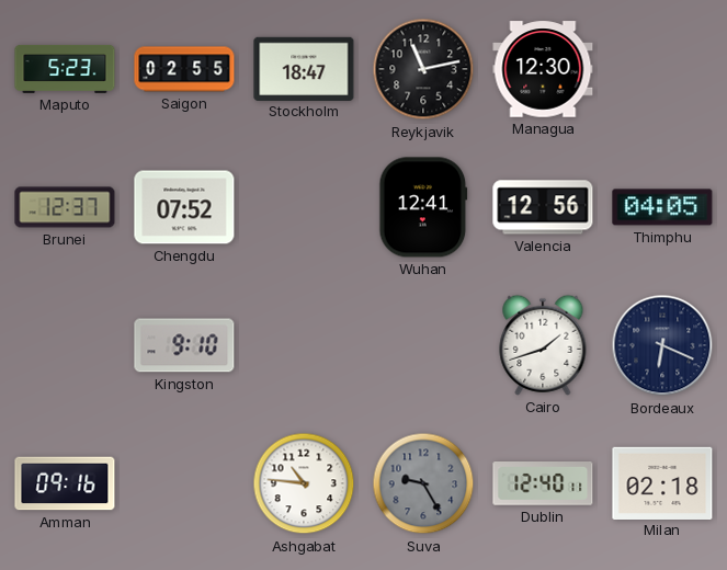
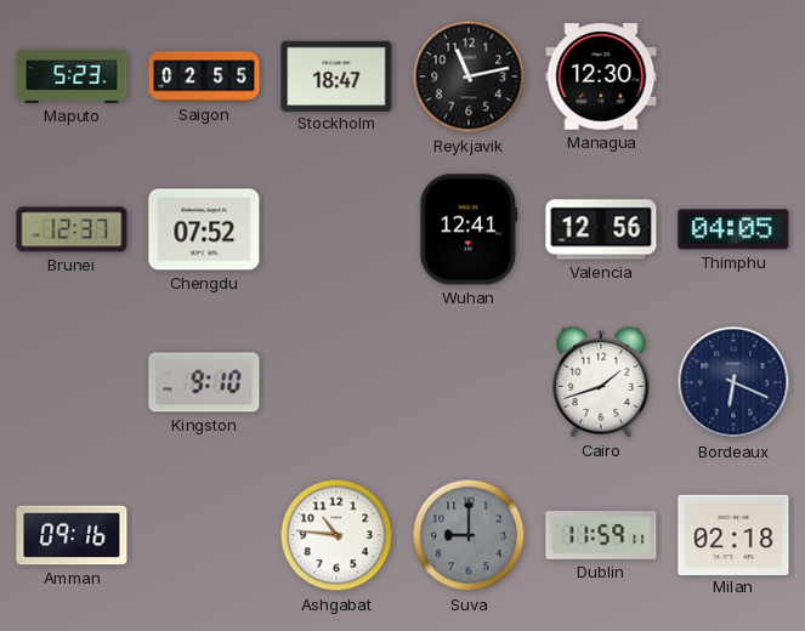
Suva: 9:25 -> 9:00 (469, 535)
Dublin: 12:40 -> 11:59 (601, 536)
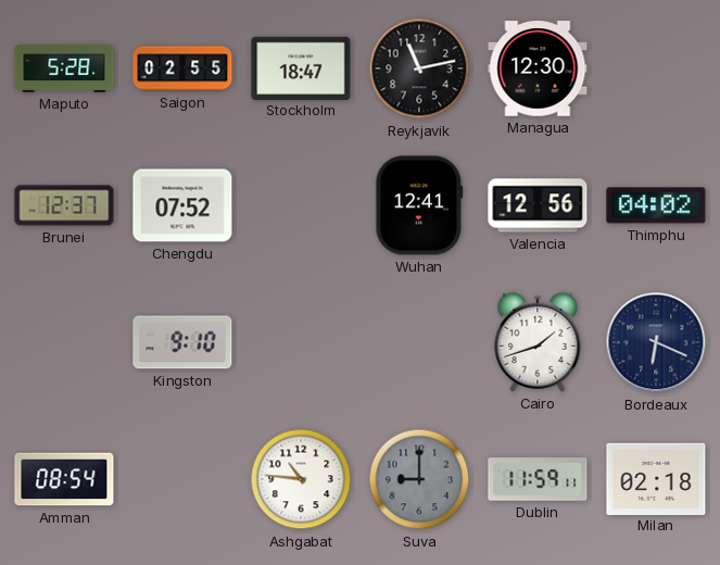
Maputo: 5:23 -> 5:28 (64, 68)
Thimphu: 04:05 -> 04:02 (656, 205)
Amman: 09:16 -> 08:54 (64, 479)
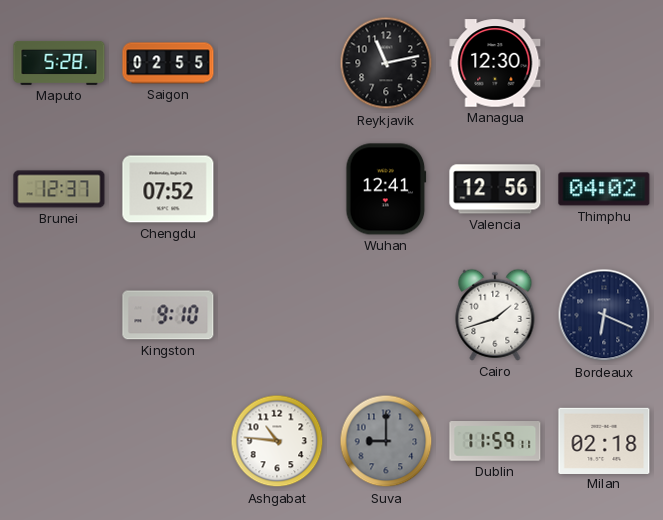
Stockholm: 18:47 -> none (301, 67)
Amman: 08:54 -> none (64, 479)
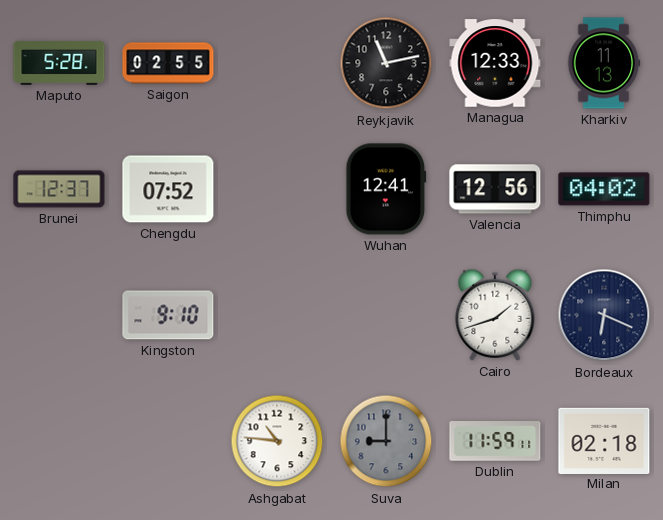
Managua: 12:30 -> 12:33 (495, 63)
Kharkiv: none -> 11:13 (604, 63)
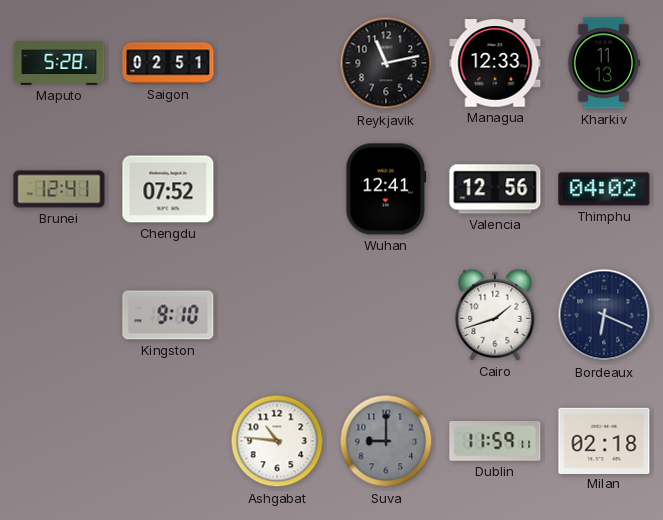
Saigon: 02:55 -> 02:51 (168, 63)
Brunei: 12:37 -> 12:41 (59, 189)
